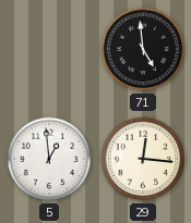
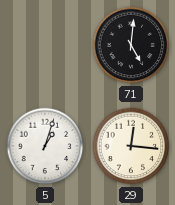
71: 4:59 -> 5:01 (131, 45)
5: 12:59 -> 1:03 (45, 146)
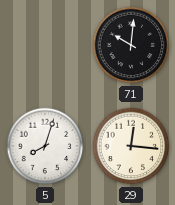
71: 5:01 -> 10:01 (131, 45)
5: 1:03 -> 8:03 (45, 146)
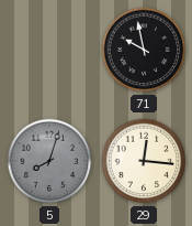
71: 10:01 -> 9:58 (144, 50)
5 dial: white -> grey (49, 161)
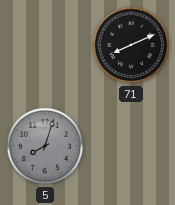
71: 9:58 -> 8:11 (131, 45)
29: 12:16 -> none (144, 161)
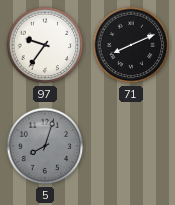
97: none -> 9:36 (45, 45)
